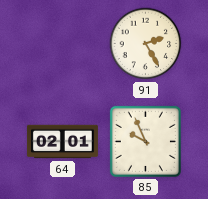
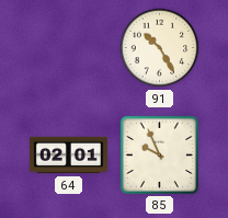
91: 2:25 -> 10:25 (160, 48)
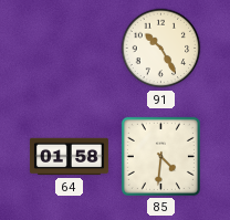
64: 02:01 -> 01:58 (69, 157)
85: 9:56 -> 4:31 (160, 156)
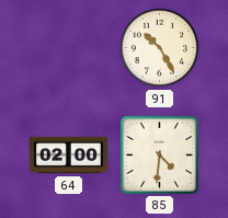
64: 01:58 -> 02:00 (68, 156)
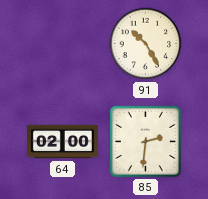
85: 4:31 -> 2:31 (145, 141)
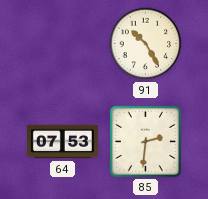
64: 02:00 -> 07:53 (62, 142)
